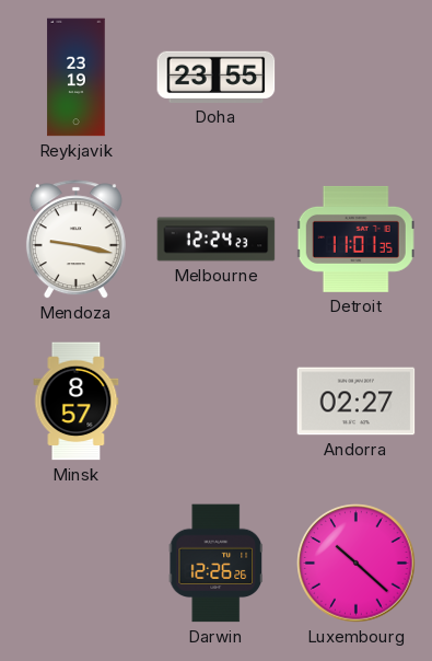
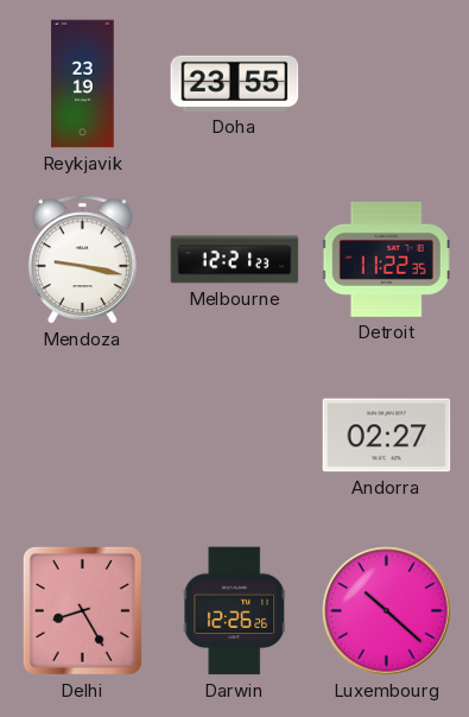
Melbourne: 12:24 -> 12:21 (235, 260)
Detroit: 11:01 -> 11:22 (386, 259)
Minsk: 8:57 -> none (77, 402)
Delhi: none -> 8:25 (82, 610)
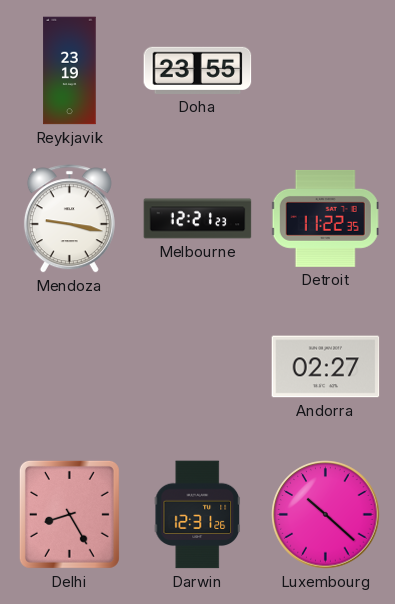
Darwin: 12:26 -> 12:31 (197, 515)
